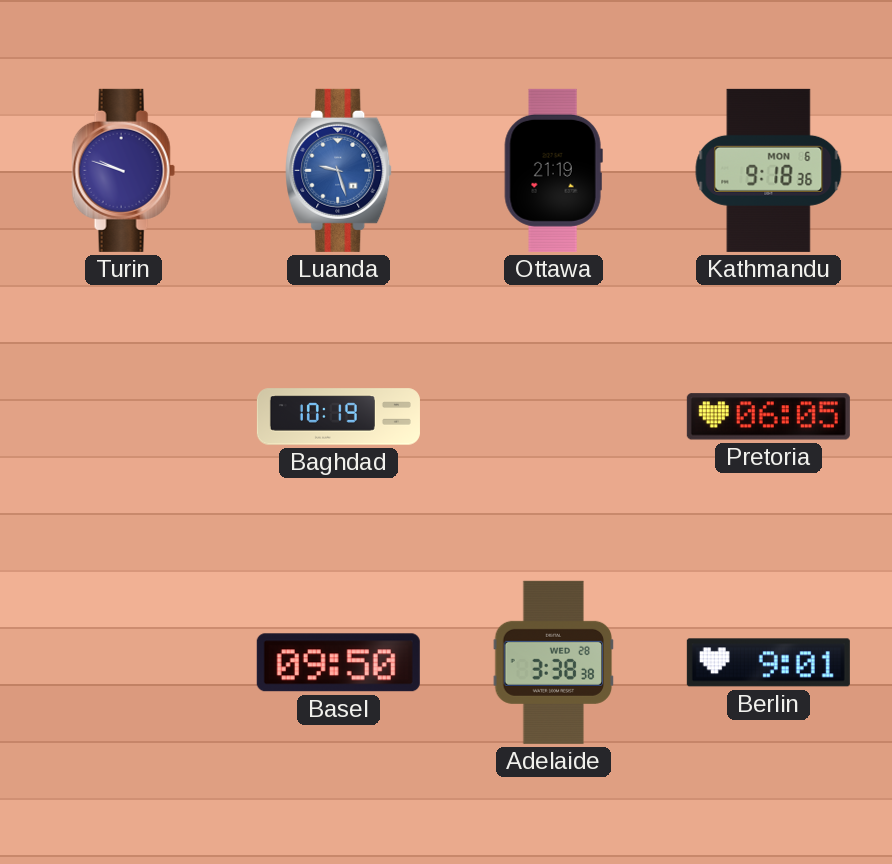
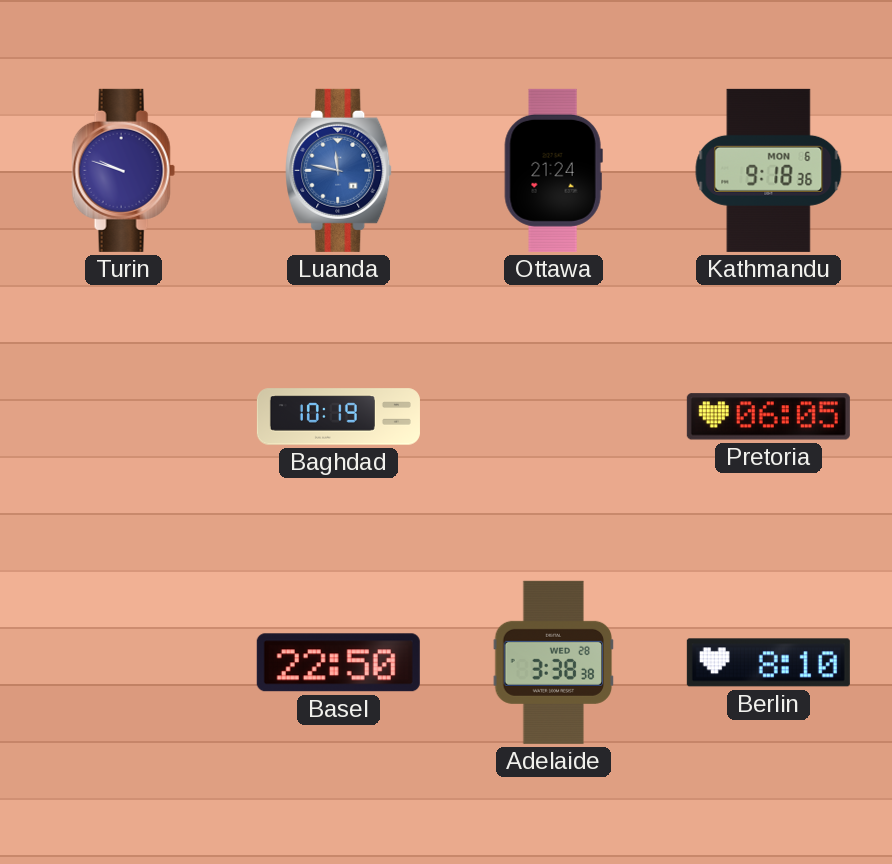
Luanda: 9:27 -> 11:47 (339, 170)
Ottawa: 21:19 -> 21:24 (553, 170)
Basel: 09:50 -> 22:50 (338, 663)
Berlin: 9:01 -> 8:10 (768, 663)
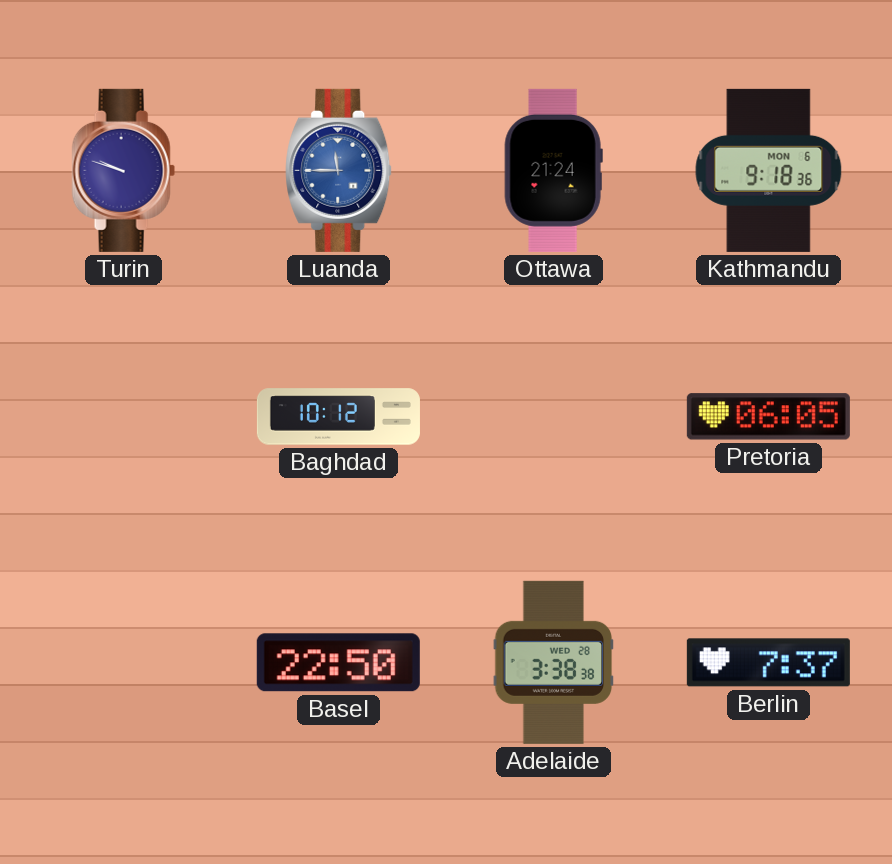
Luanda: 11:47 -> 11:45 (339, 170)
Baghdad: 10:19 -> 10:12 (338, 417)
Berlin: 8:10 -> 7:37 (768, 663)
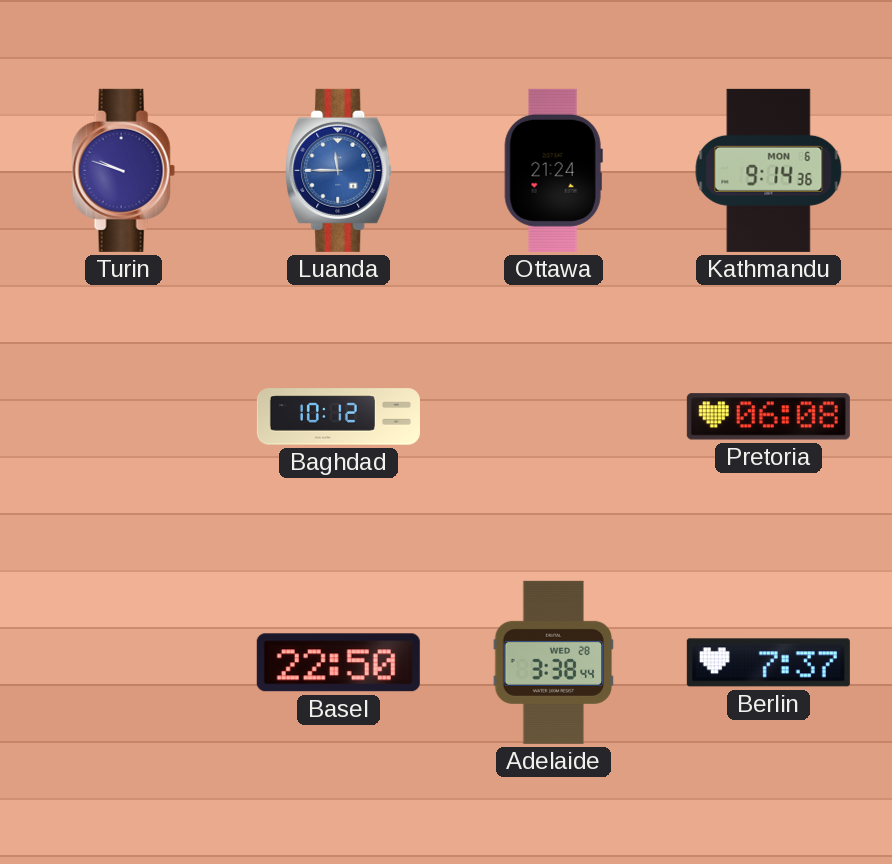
Kathmandu: 9:18 -> 9:14 (769, 170)
Pretoria: 06:05 -> 06:08 (768, 417)
Adelaide: 3:38:38 -> 3:38:44 (554, 662)
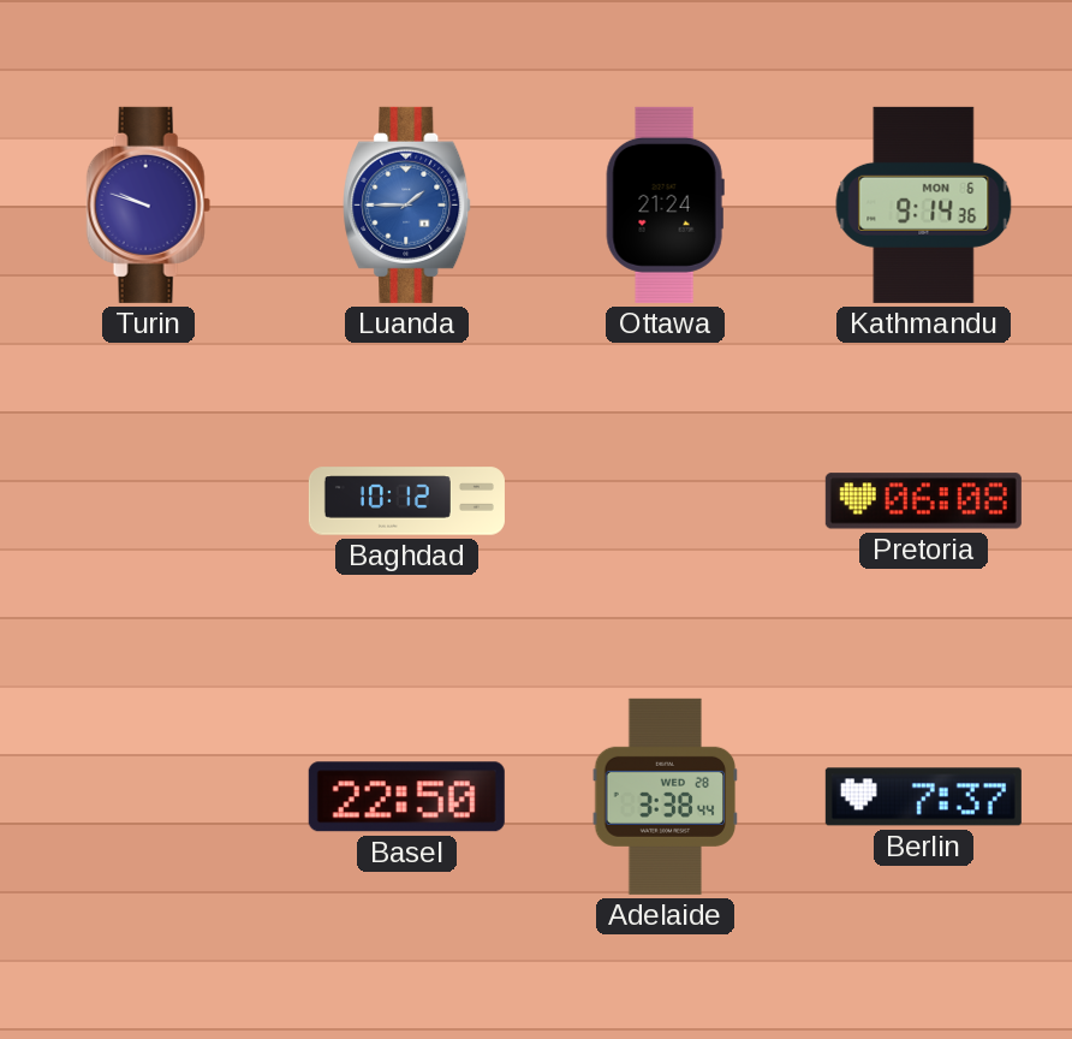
Luanda: 11:45 -> 1:45 (407, 204)
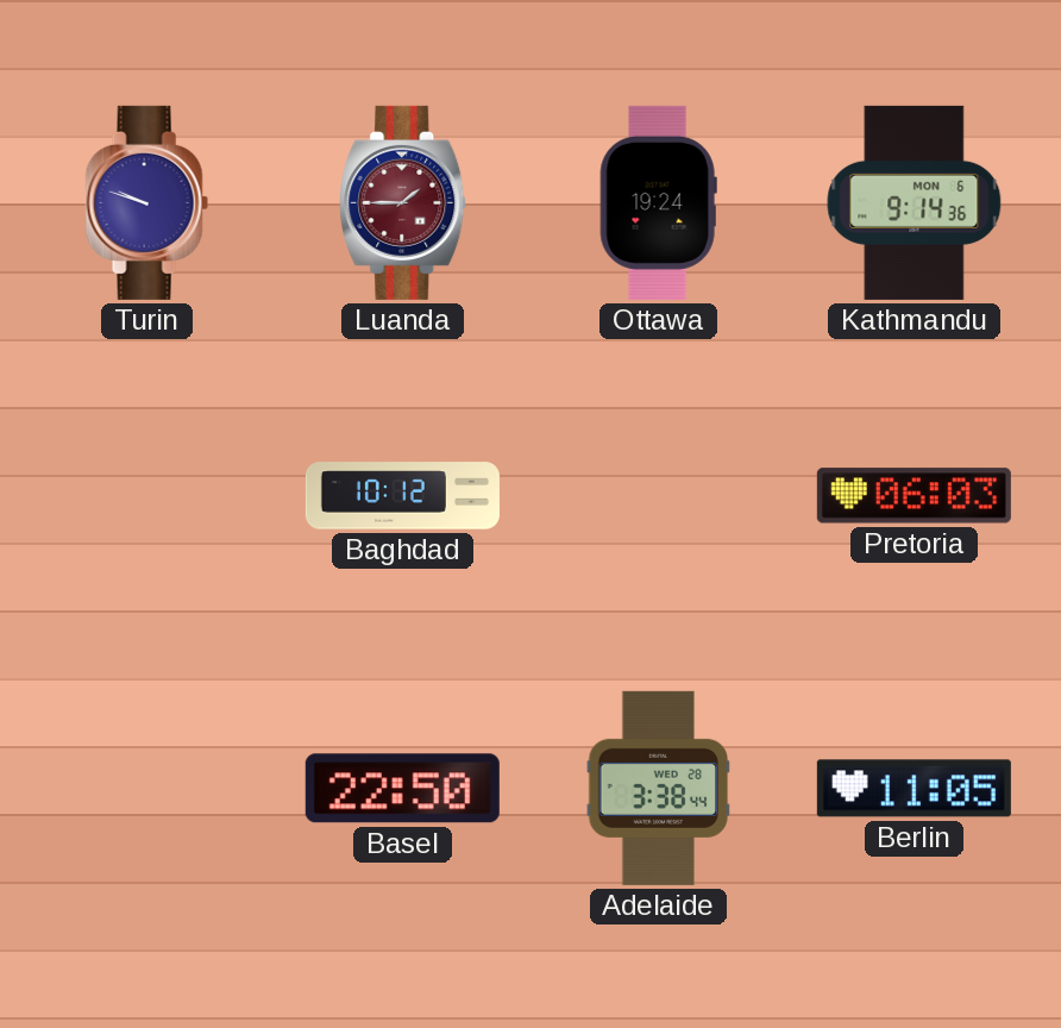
Luanda dial: blue -> burgundy (403, 202)
Ottawa: 21:24 -> 19:24 (658, 202)
Pretoria: 06:08 -> 06:03 (914, 496)
Berlin: 7:37 -> 11:05 (914, 789)
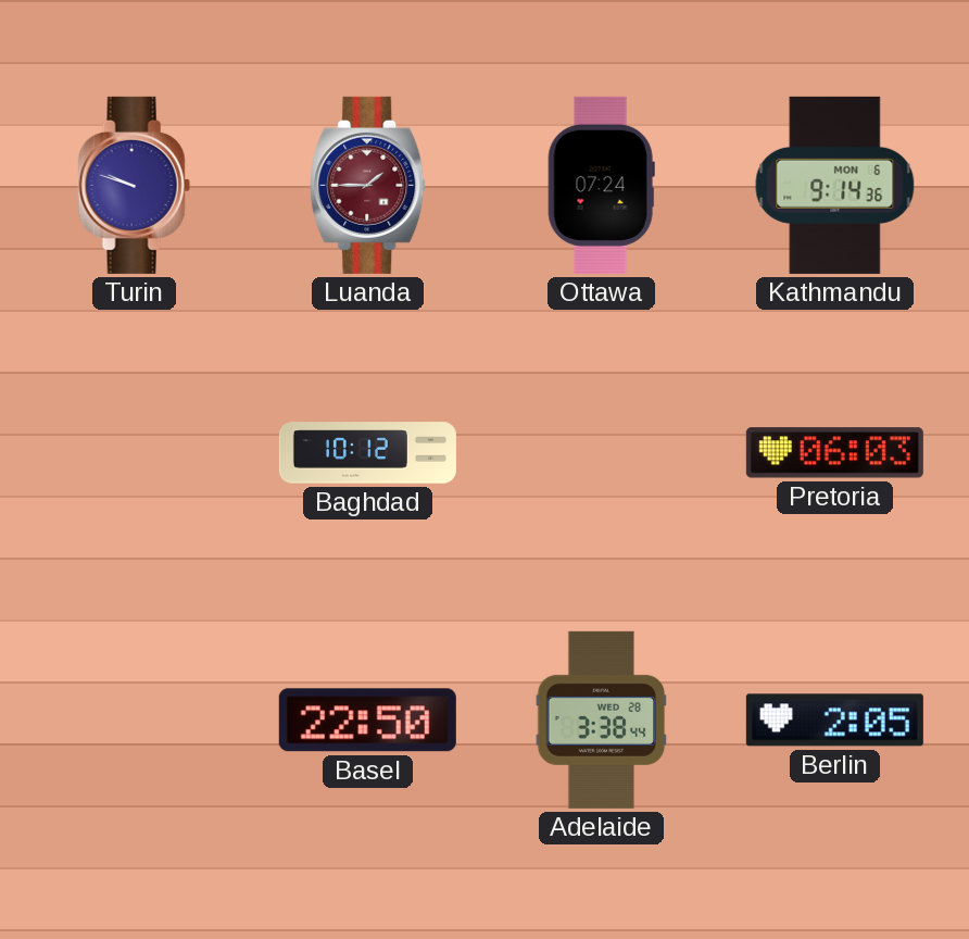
Ottawa: 19:24 -> 07:24 (601, 185)
Berlin: 11:05 -> 2:05 (834, 721)
